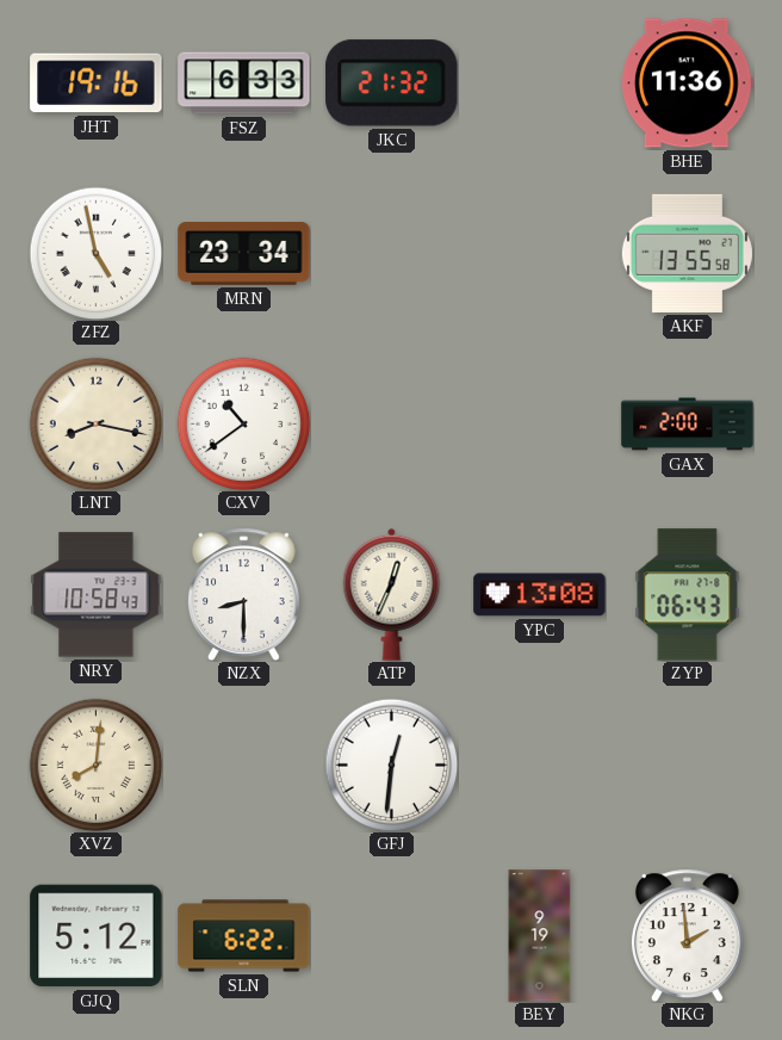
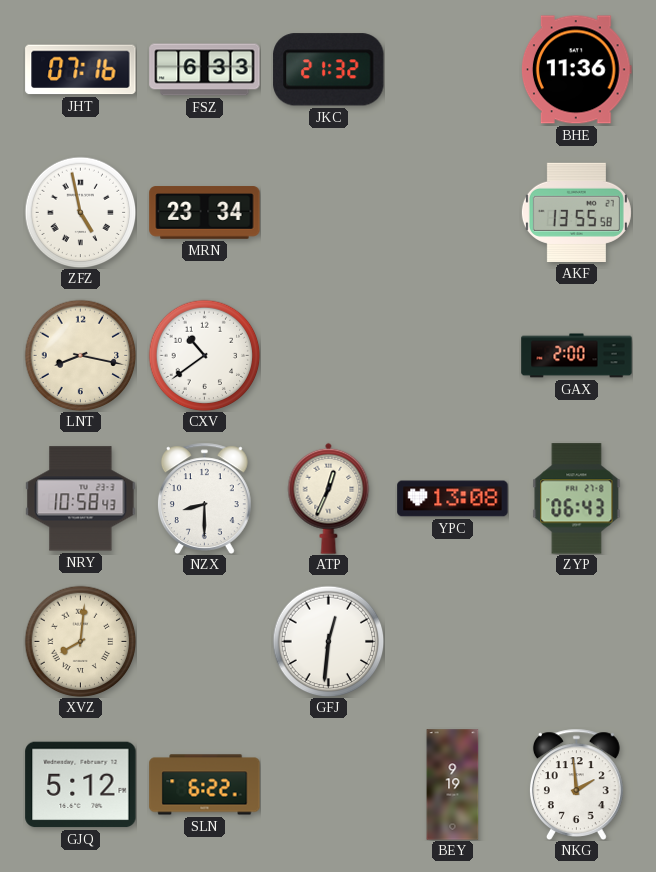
JHT: 19:16 -> 07:16 (81, 70)
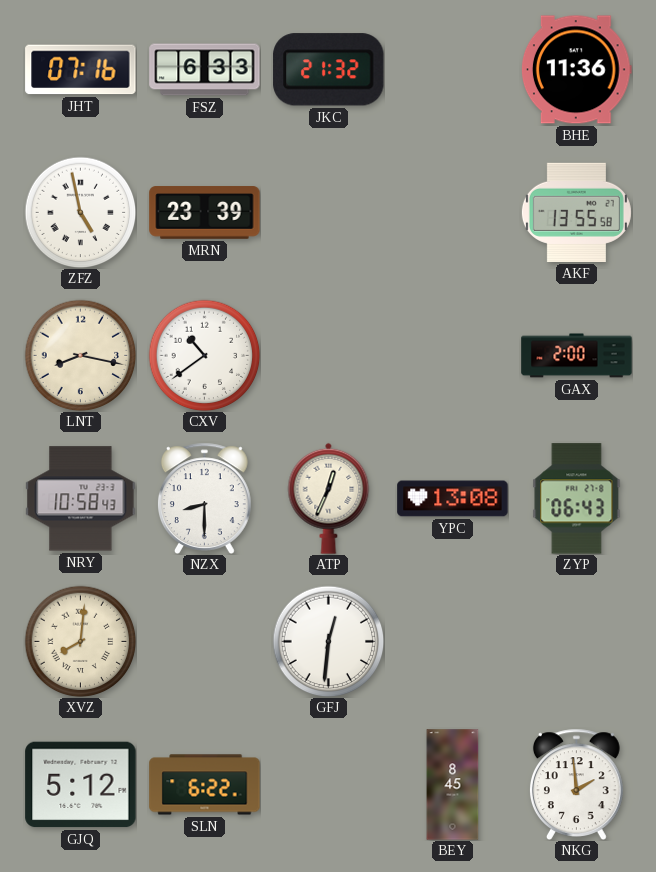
MRN: 23:34 -> 23:39 (205, 213)
BEY: 9:19 -> 8:45 (453, 785)
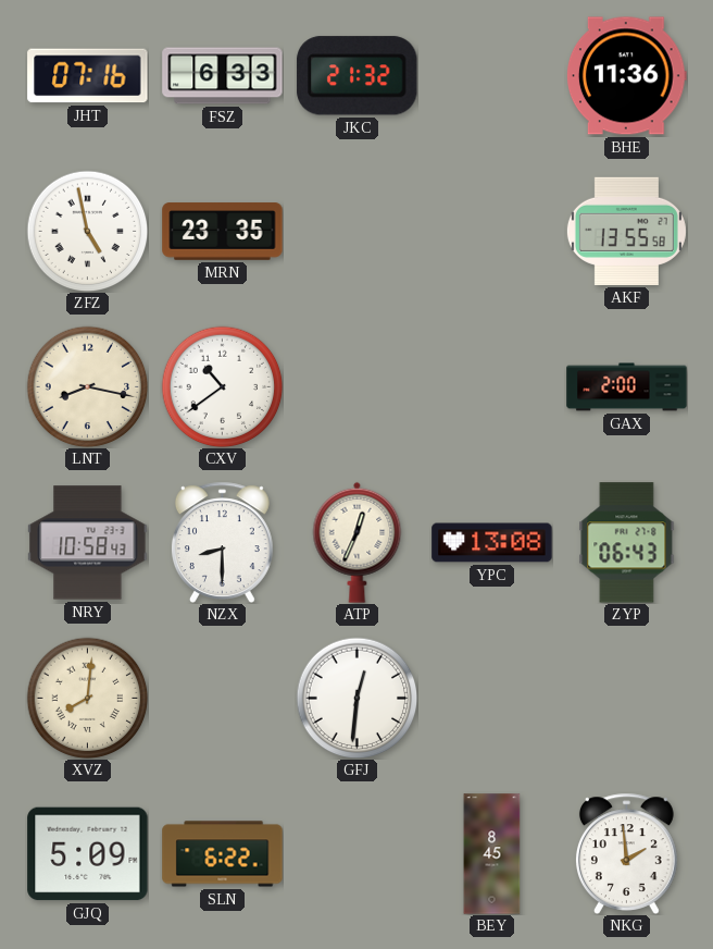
MRN: 23:39 -> 23:35 (223, 232)
GJQ: 5:12 -> 5:09 (88, 854)
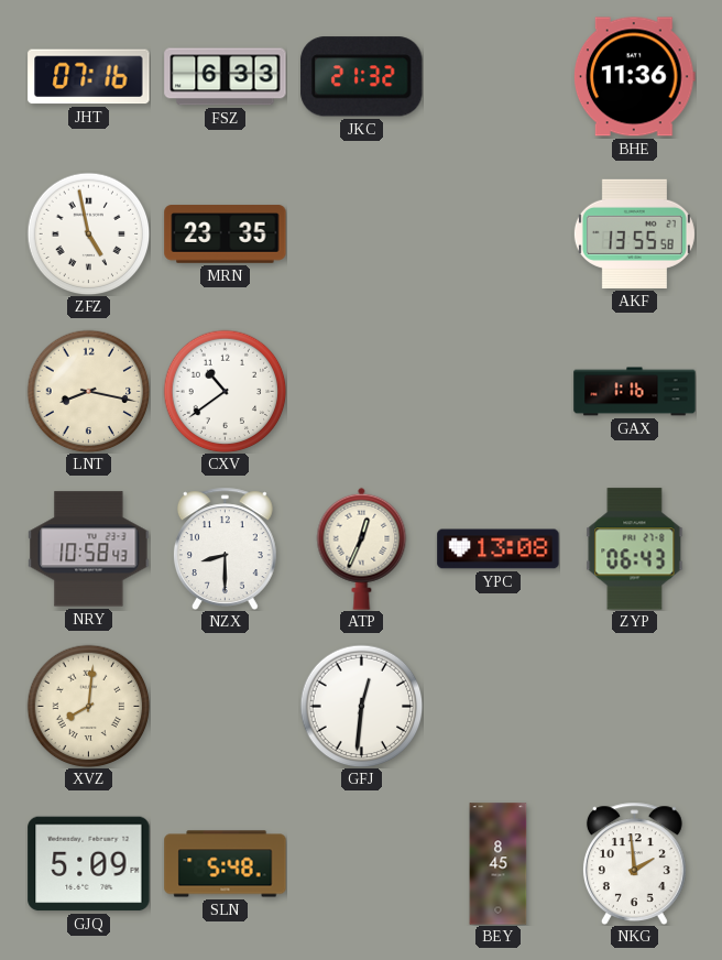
GAX: 2:00 -> 1:16 (635, 392)
SLN: 6:22 -> 5:48 (226, 864)
